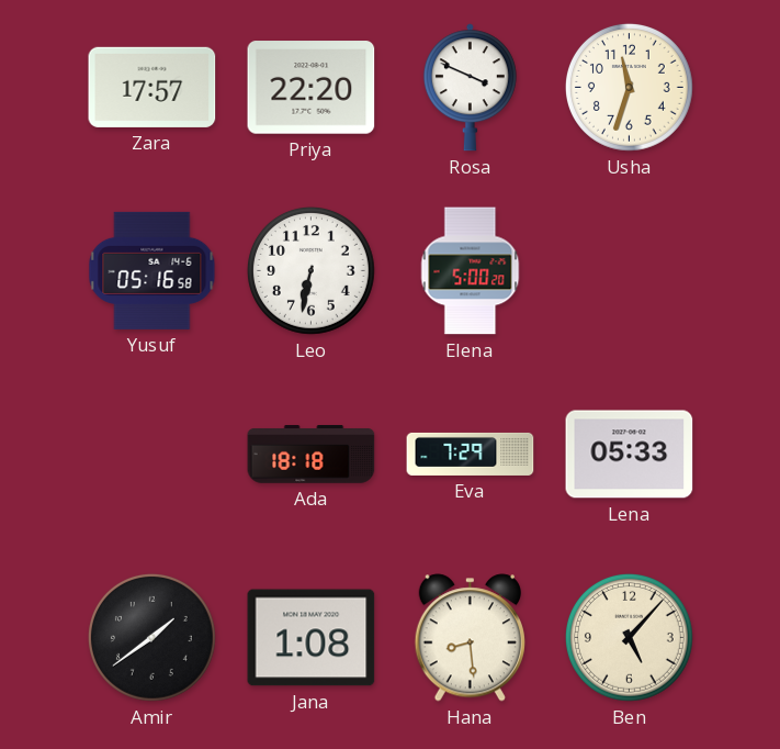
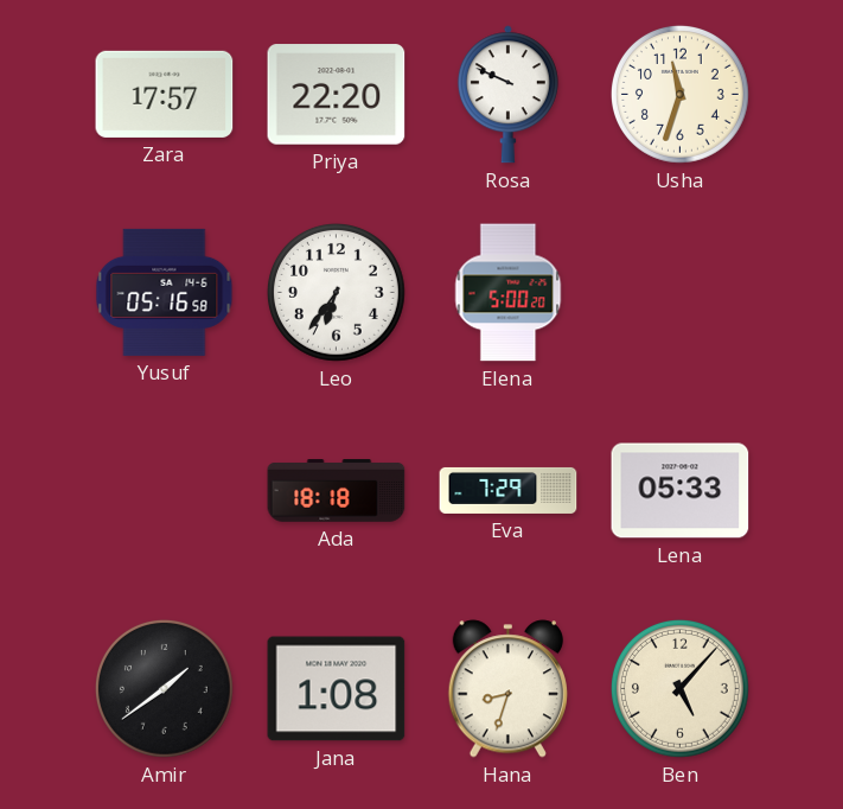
Rosa: 3:49 -> 9:49 (507, 95)
Leo: 6:32 -> 6:36 (336, 292)
Hana: 8:29 -> 8:33 (507, 689)
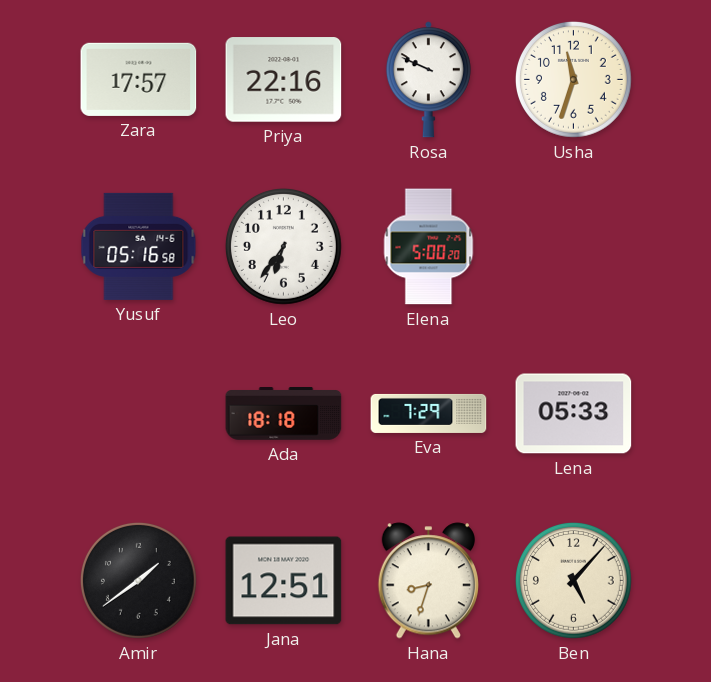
Priya: 22:20 -> 22:16 (284, 80)
Jana: 1:08 -> 12:51 (284, 581)
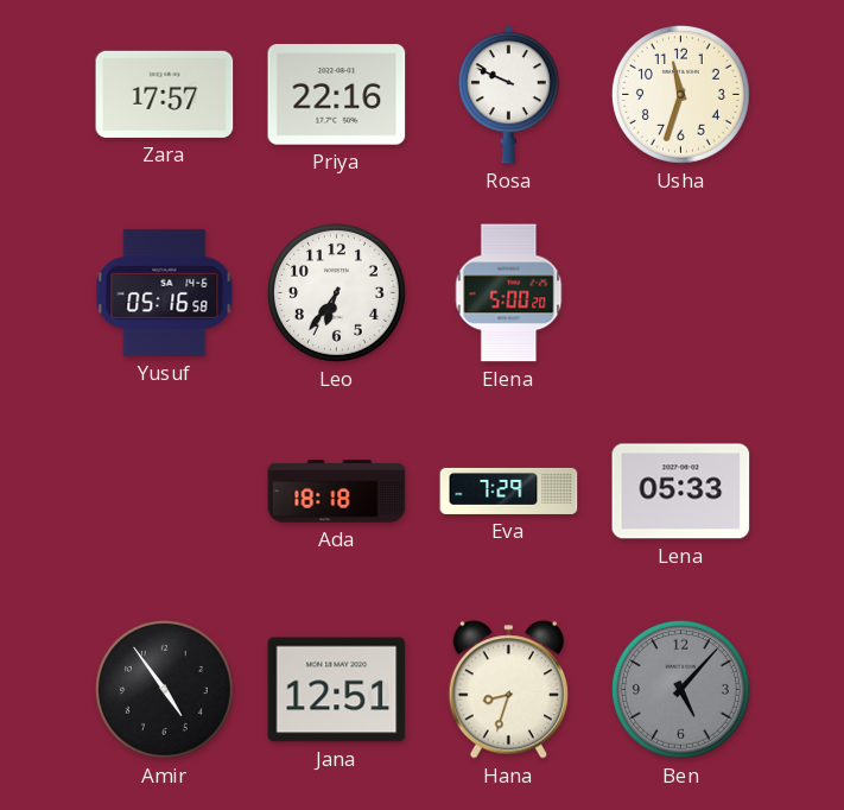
Amir: 1:39 -> 4:54 (164, 689)
Ben dial: cream -> grey (680, 689)
